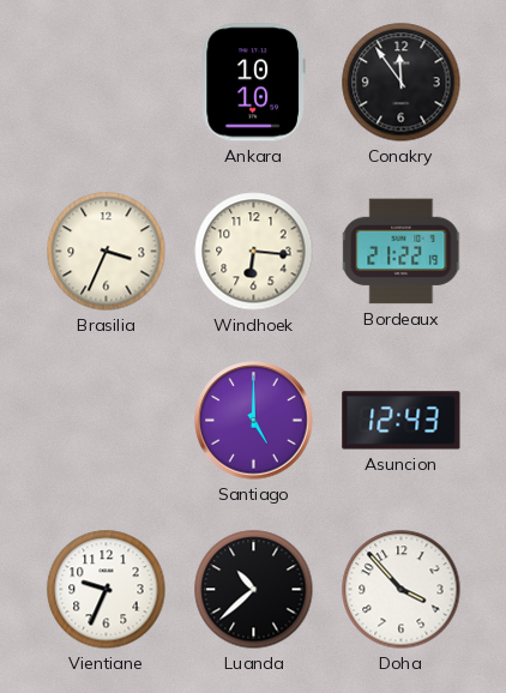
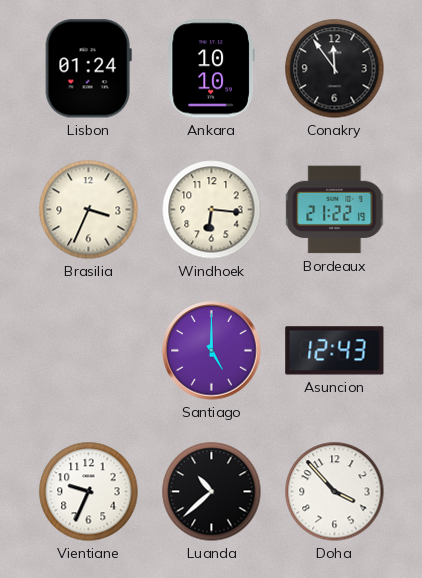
Lisbon: none -> 01:24 (88, 69)
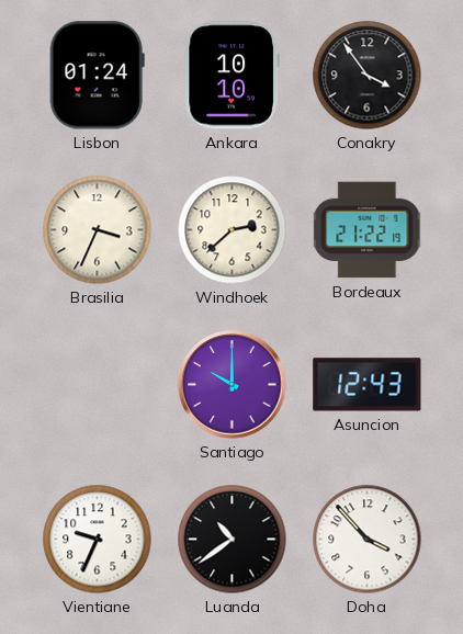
Conakry: 11:54 -> 3:54 (368, 76)
Windhoek: 6:16 -> 2:38 (233, 230)
Santiago: 5:00 -> 10:00 (233, 385)
Luanda: 10:38 -> 10:39 (233, 540)
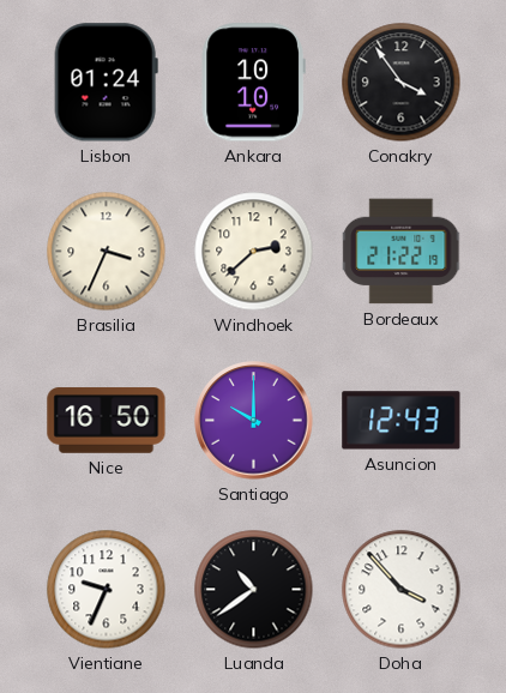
Nice: none -> 16:50 (107, 421)
